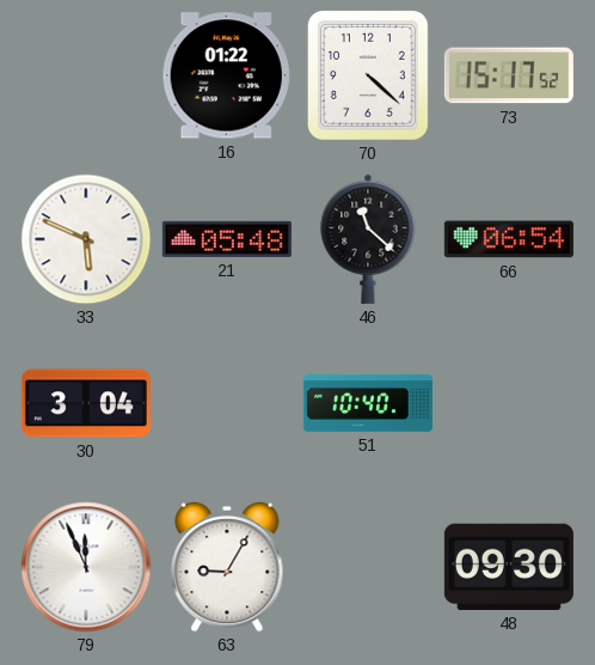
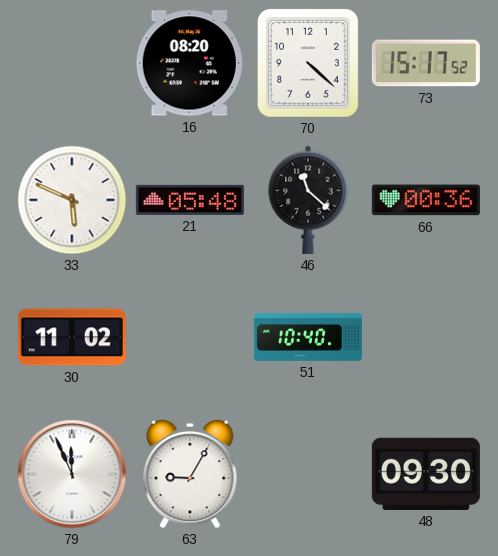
16: 01:22 -> 08:20 (190, 63)
66: 06:54 -> 00:36 (426, 200)
30: 3:04 -> 11:02 (72, 337)
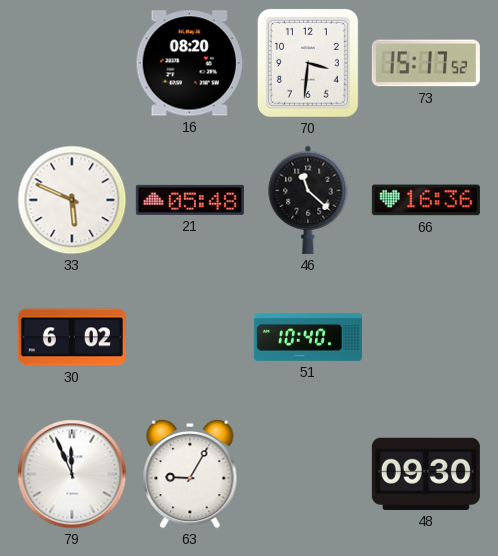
70: 4:22 -> 3:31 (308, 64)
66: 00:36 -> 16:36 (426, 200)
30: 11:02 -> 6:02 (72, 337)
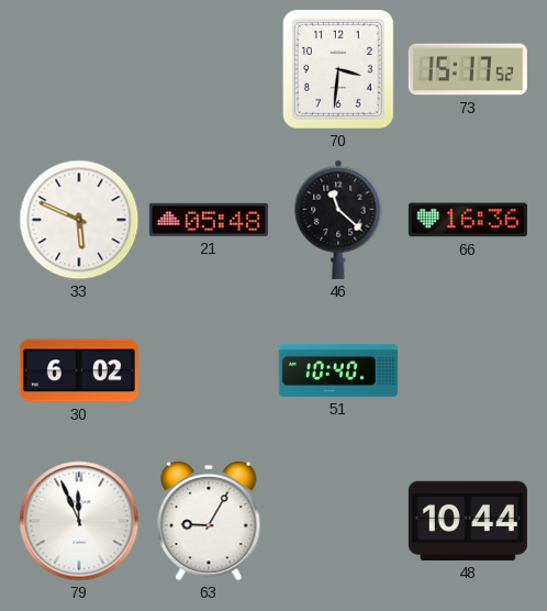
16: 08:20 -> none (190, 63)
48: 09:30 -> 10:44 (468, 521)
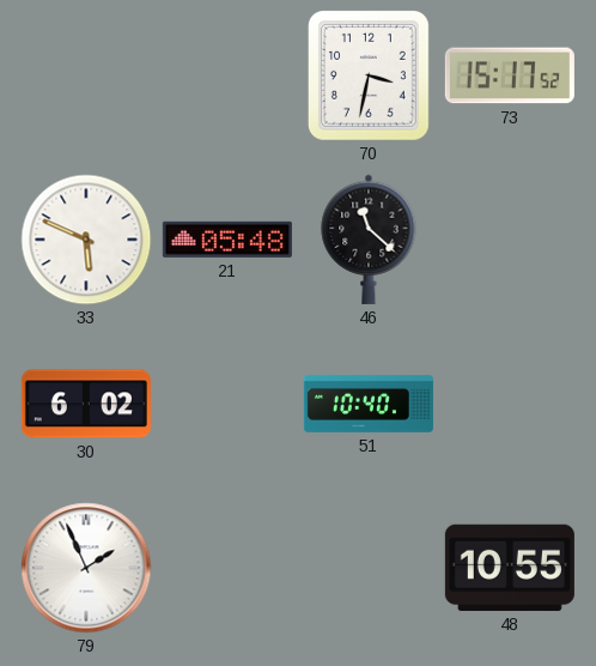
70: 3:31 -> 3:32 (369, 77)
66: 16:36 -> none (468, 220)
79: 11:56 -> 1:56 (86, 568)
63: 9:05 -> none (209, 521)
48: 10:44 -> 10:55 (510, 568)
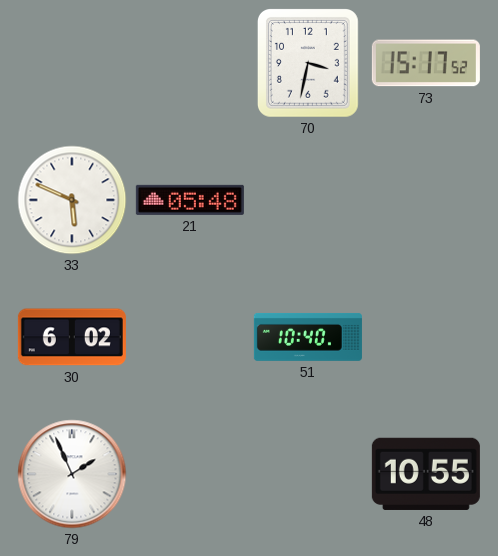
46: 11:22 -> none (369, 240)
